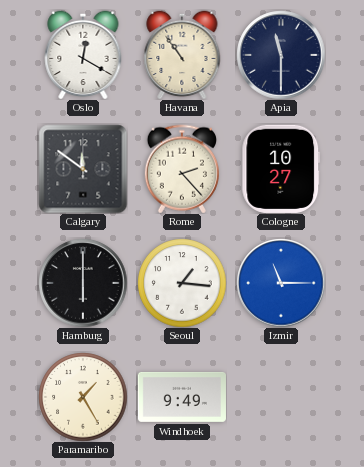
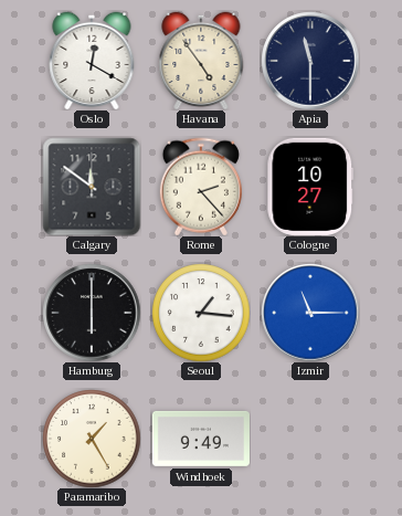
Havana: 10:54 -> 4:54 (201, 61)
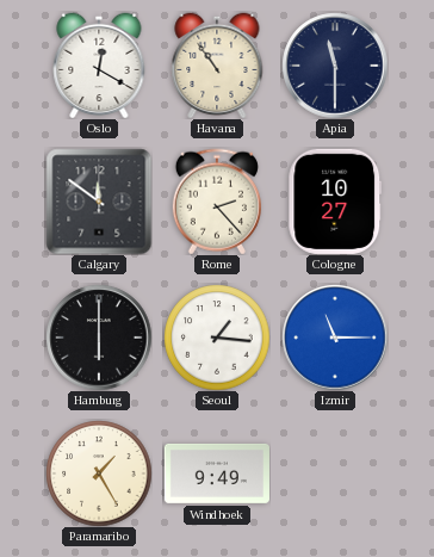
Havana: 4:54 -> 10:54 (217, 66)
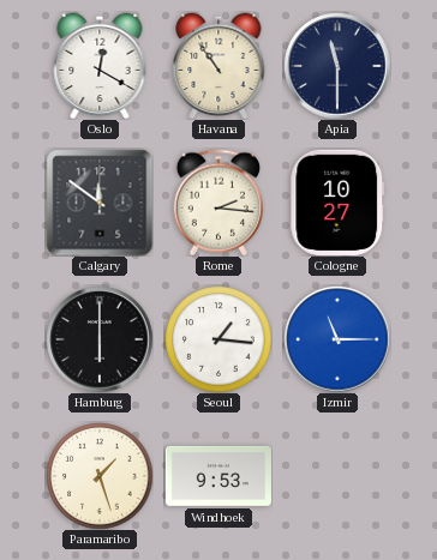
Rome: 2:23 -> 2:16 (218, 203)
Paramaribo: 1:25 -> 1:27 (100, 476)
Windhoek: 9:49 -> 9:53 (218, 476)
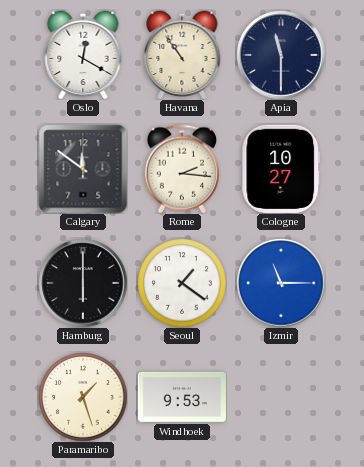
Seoul: 1:16 -> 1:21 (182, 283)
